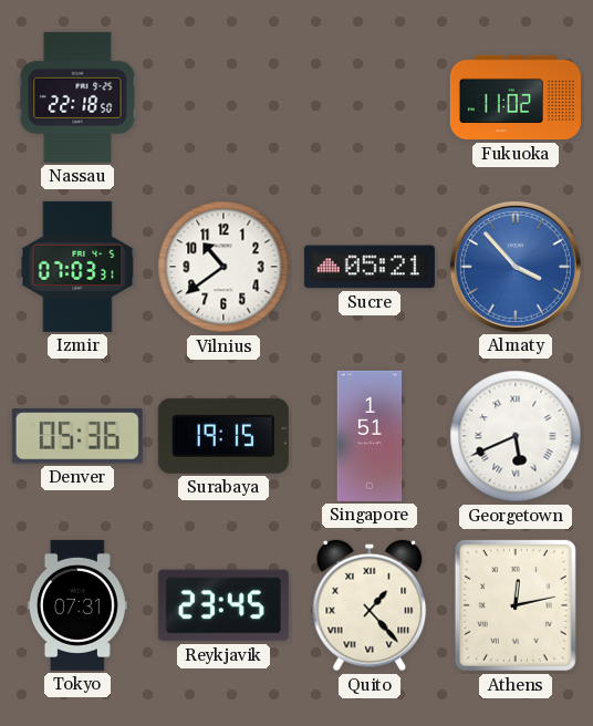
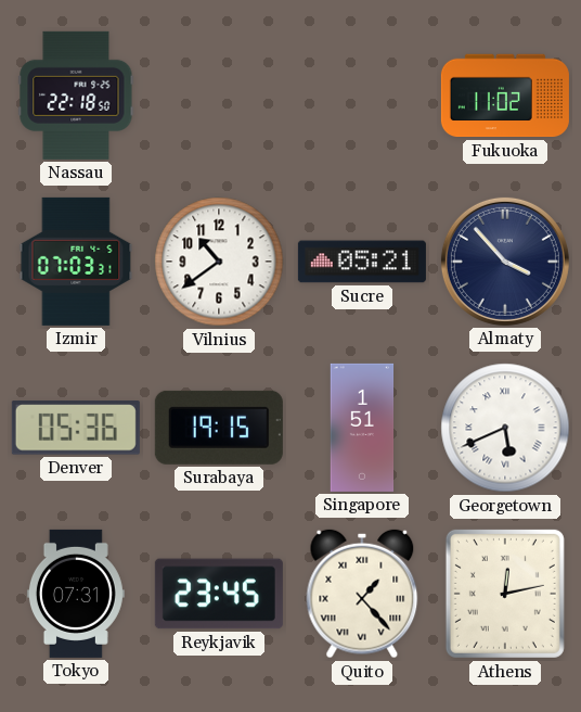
Almaty dial: blue -> navy (505, 262)
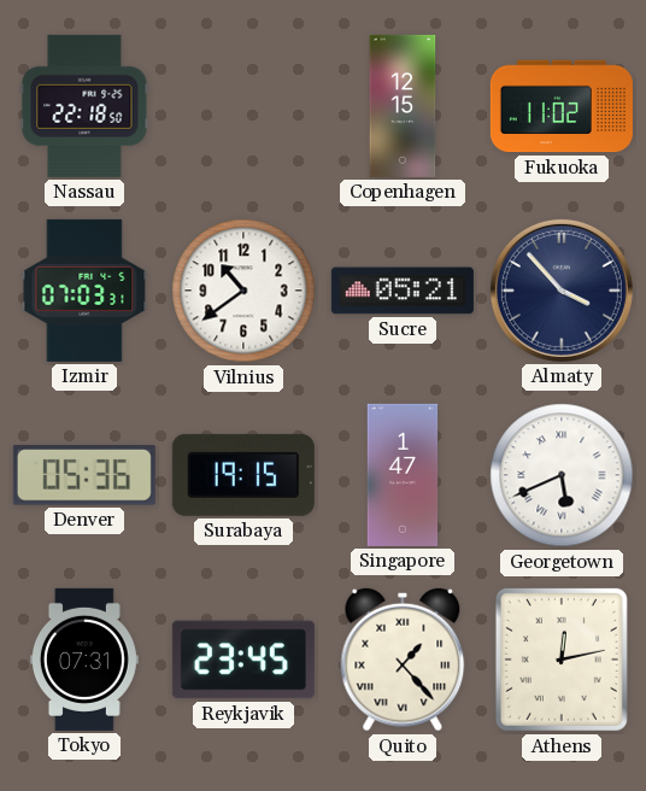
Copenhagen: none -> 12:15 (403, 106)
Singapore: 1:51 -> 1:47 (403, 475)
